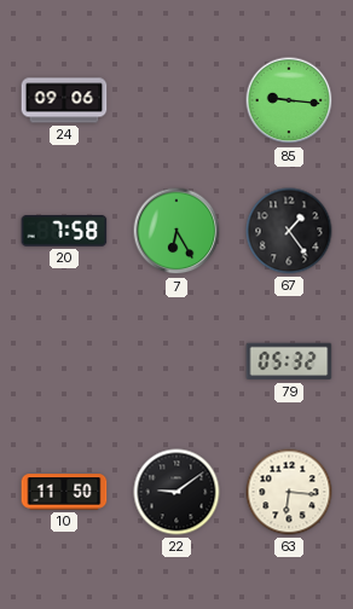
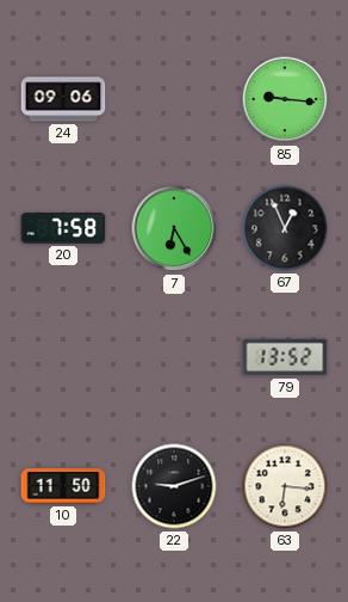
67: 1:24 -> 12:56 (285, 228)
79: 05:32 -> 13:52 (285, 357)
22: 9:09 -> 9:12 (174, 486)
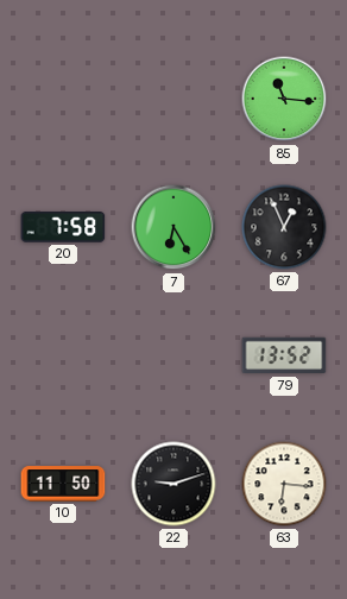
24: 09:06 -> none (63, 99)
85: 9:16 -> 11:16 (284, 99)
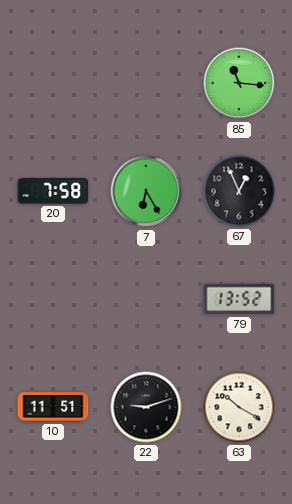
10: 11:50 -> 11:51 (53, 407)
63: 6:16 -> 10:20 (239, 407)
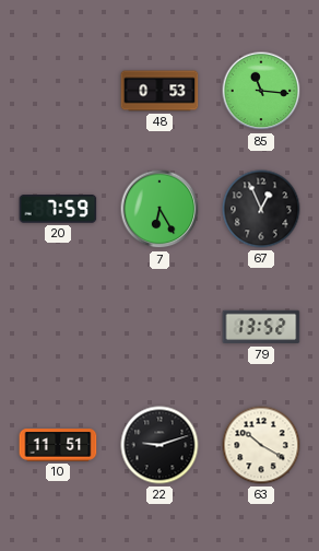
48: none -> 0:53 (159, 91)
20: 7:58 -> 7:59 (58, 210)
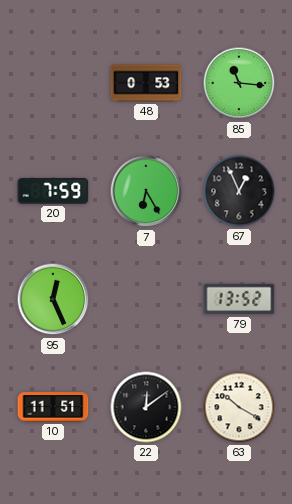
95: none -> 12:26 (53, 299)
22: 9:12 -> 12:09 (146, 407)
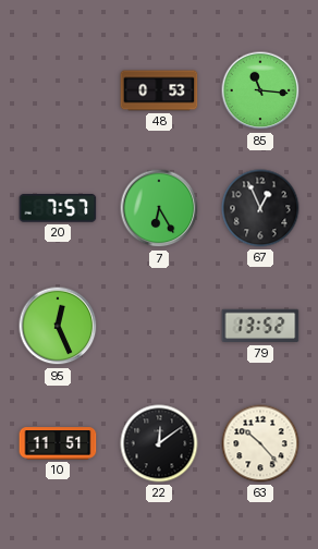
20: 7:59 -> 7:57 (58, 209)
63: 10:20 -> 10:23 (260, 443)
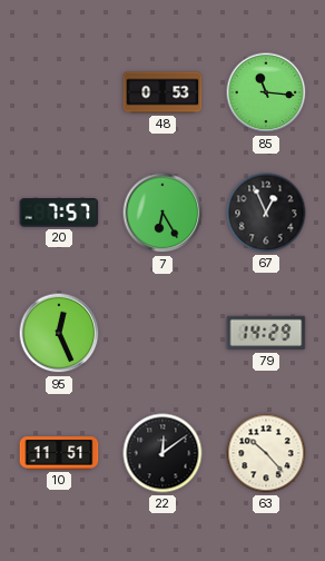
79: 13:52 -> 14:29 (266, 333)
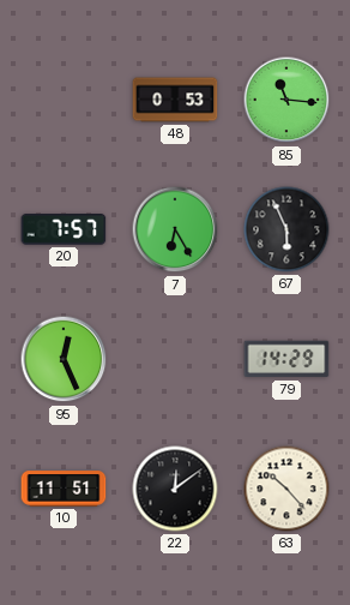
67: 12:56 -> 5:56 (286, 229)
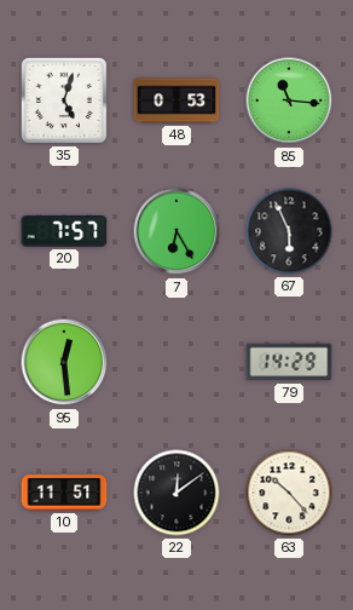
35: none -> 5:03 (64, 100)
95: 12:26 -> 12:29 (64, 362)
